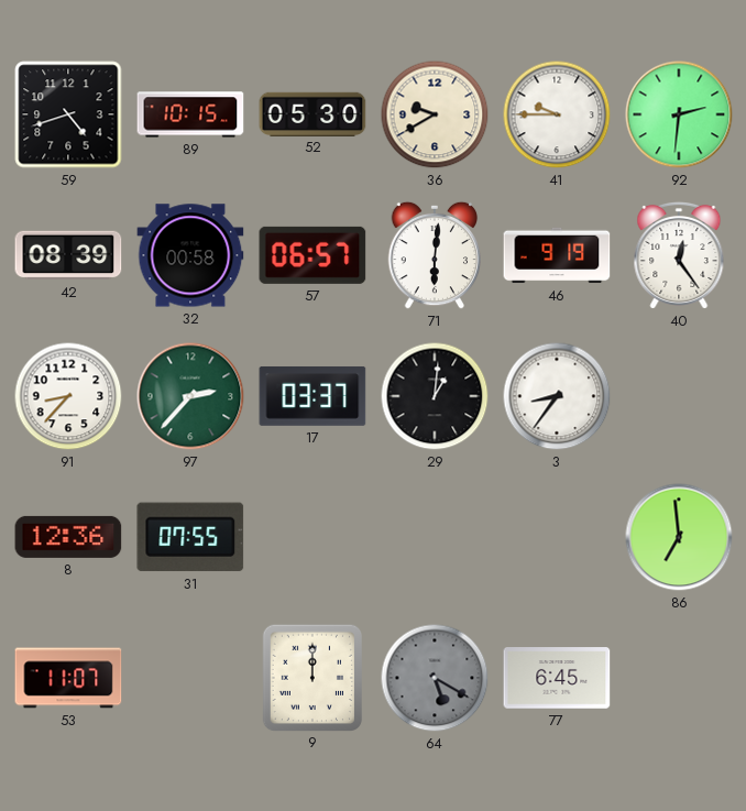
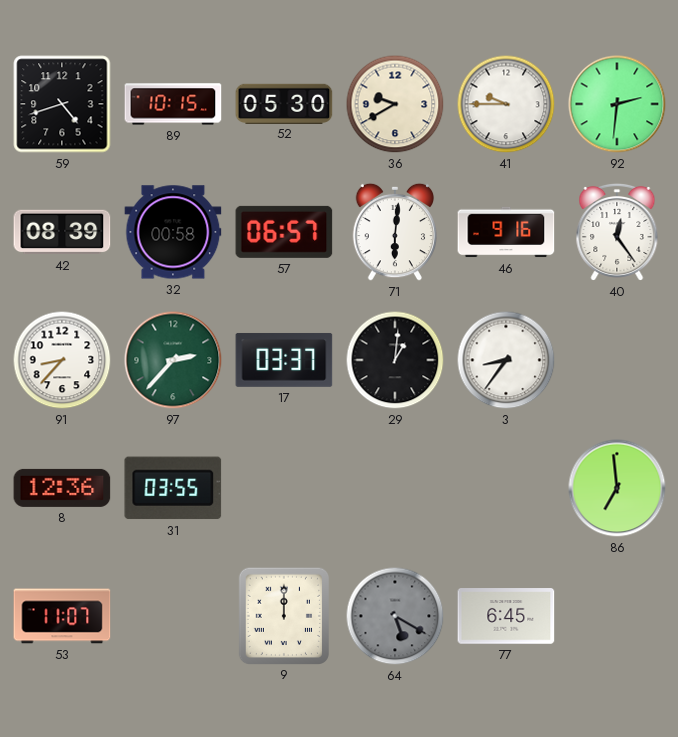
46: 9:19 -> 9:16 (506, 232)
31: 07:55 -> 03:55 (173, 488)
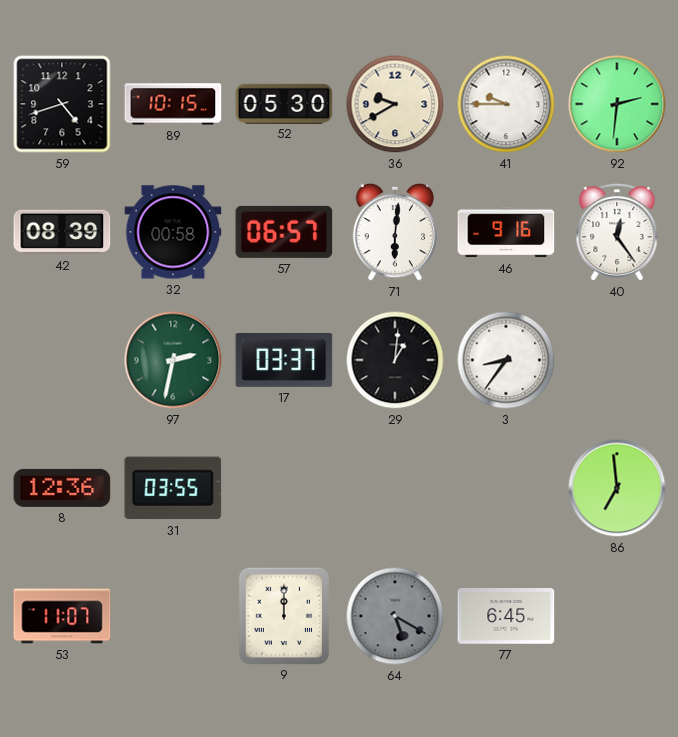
91: 8:37 -> none (62, 360)
97: 2:37 -> 2:32 (173, 360)
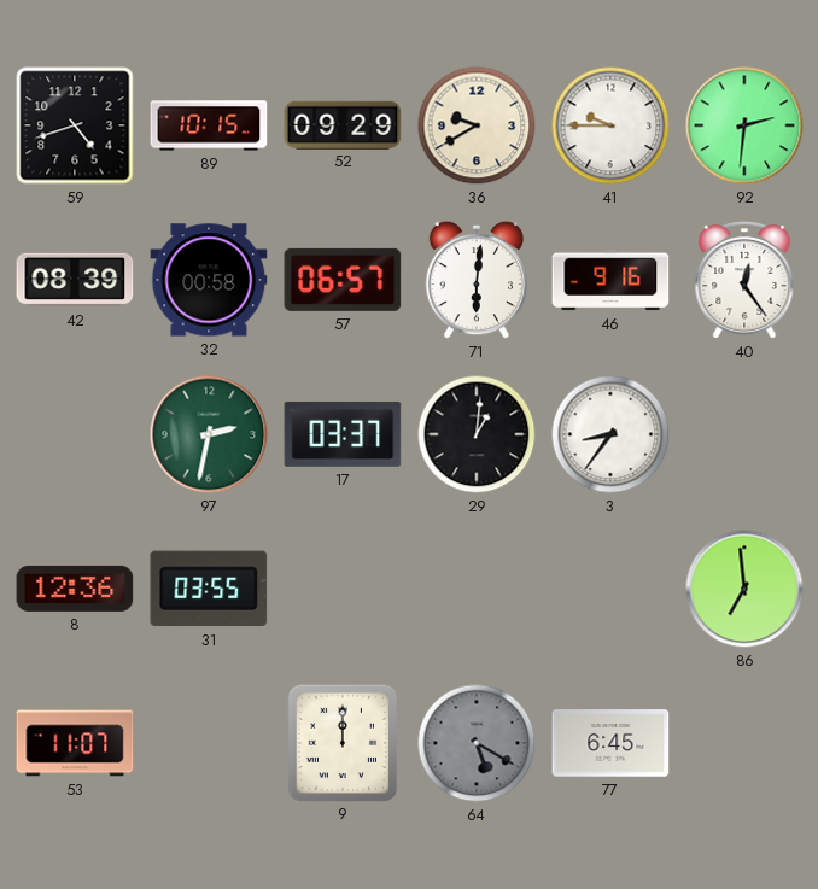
52: 05:30 -> 09:29 (343, 124)
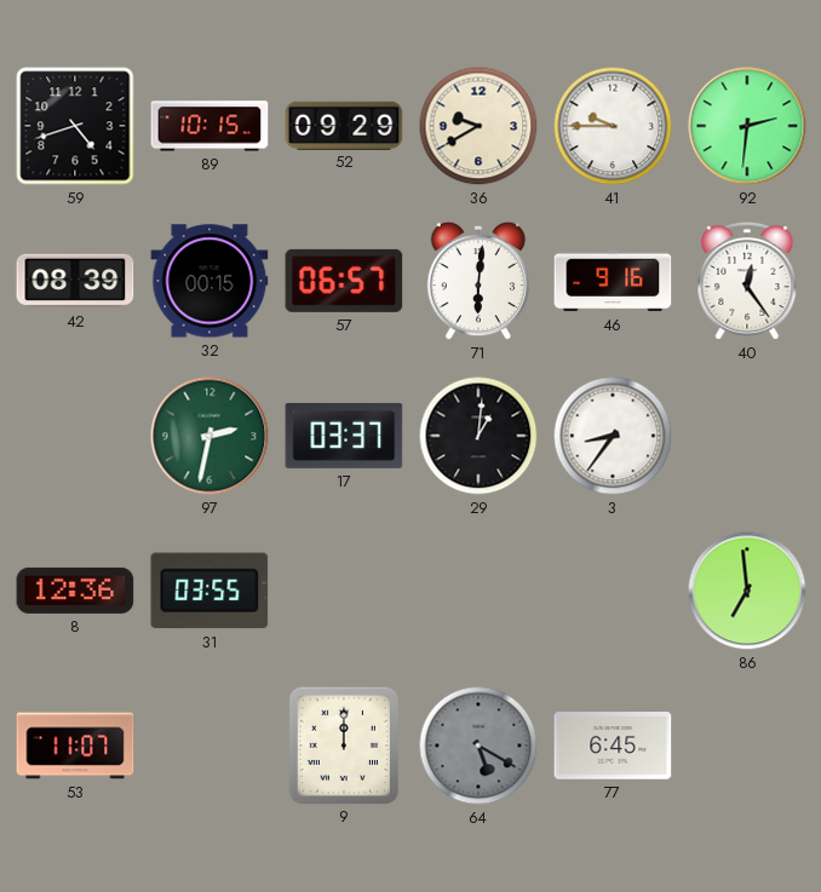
32: 00:58 -> 00:15 (209, 281)
